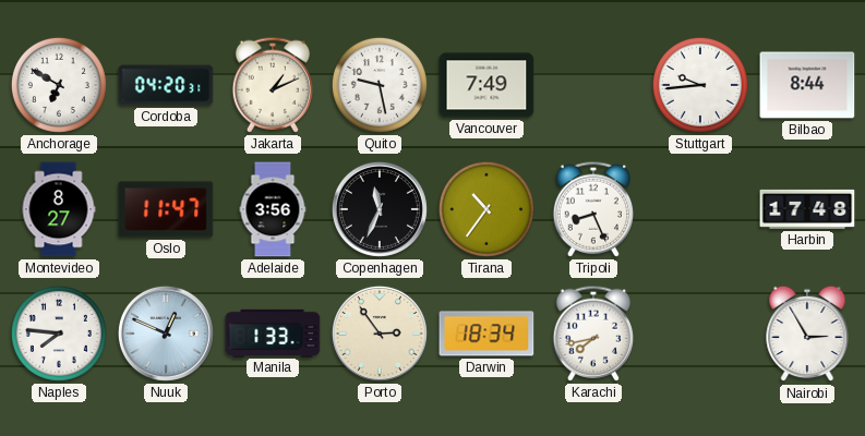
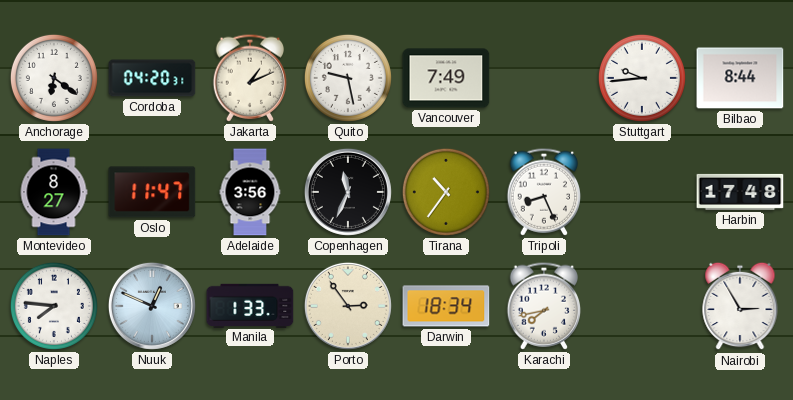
Anchorage: 6:50 -> 6:21 (54, 78)
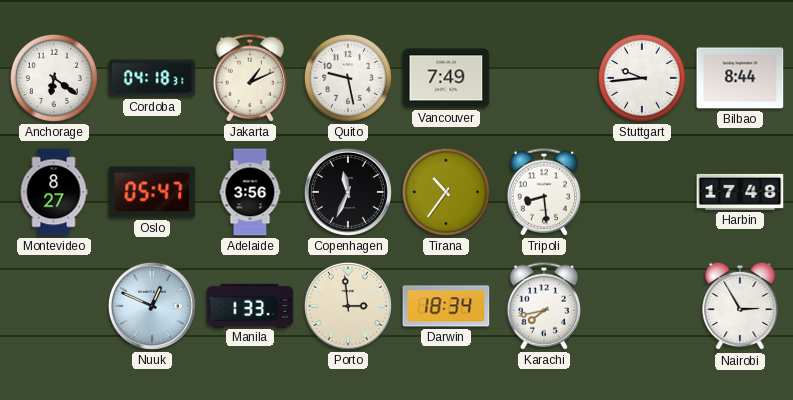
Cordoba: 04:20 -> 04:18 (152, 78)
Oslo: 11:47 -> 05:47 (152, 192)
Tripoli: 8:26 -> 8:29 (543, 192)
Naples: 7:46 -> none (54, 306)
Porto: 2:54 -> 2:59 (348, 306)
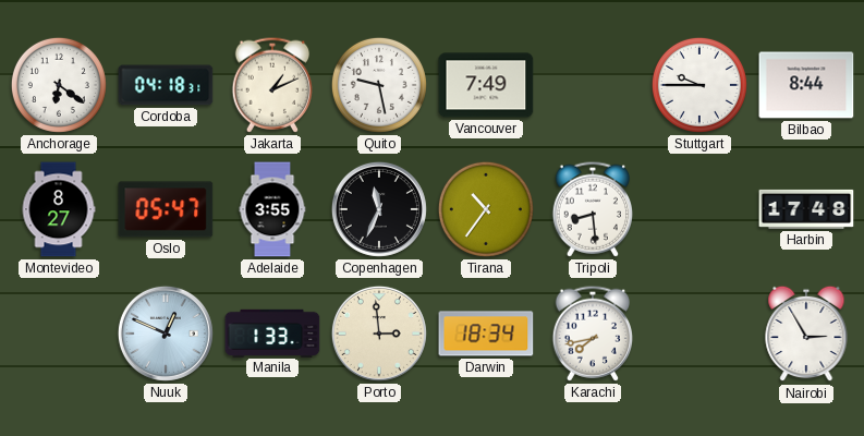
Stuttgart: 9:44 -> 9:45 (699, 85)
Adelaide: 3:56 -> 3:55 (272, 209)
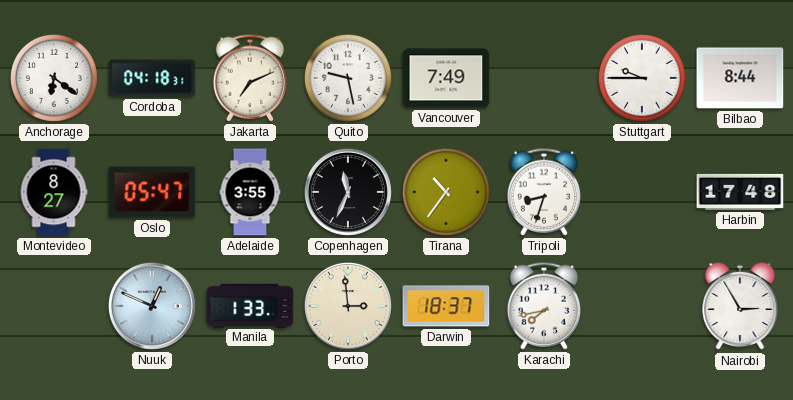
Jakarta: 1:11 -> 7:11 (249, 78)
Tripoli: 8:29 -> 8:33 (543, 192)
Darwin: 18:34 -> 18:37 (446, 306)
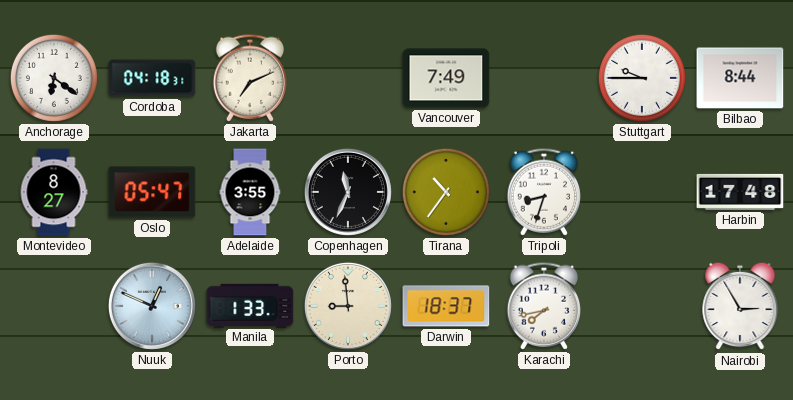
Quito: 9:28 -> none (348, 78)
Porto: 2:59 -> 8:59 (348, 306)
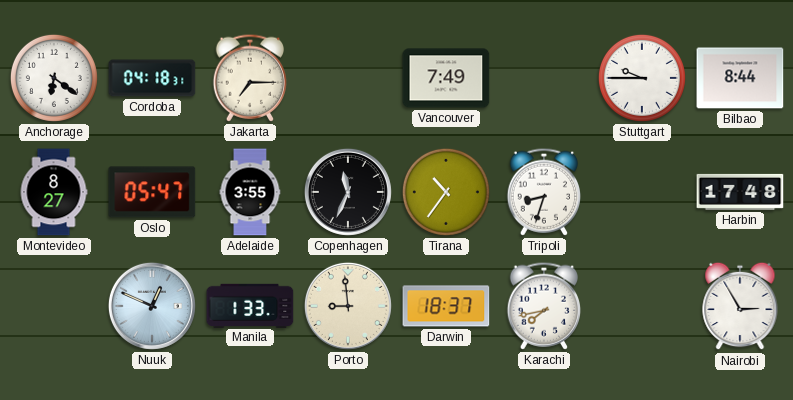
Jakarta: 7:11 -> 7:15 (249, 78)
